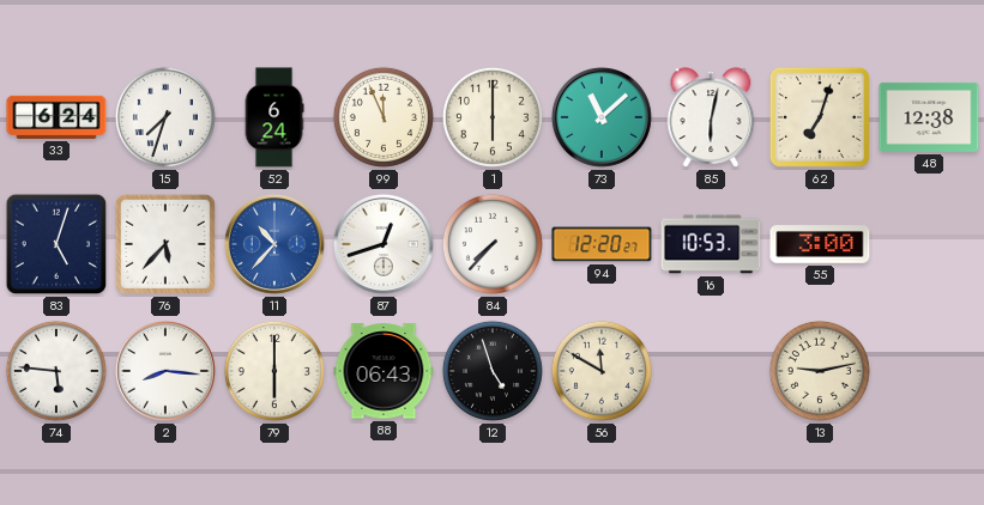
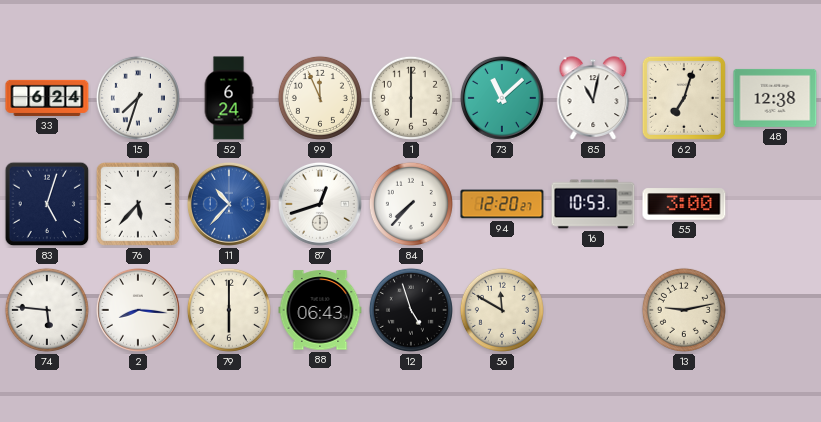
85: 6:02 -> 11:02 (593, 98)
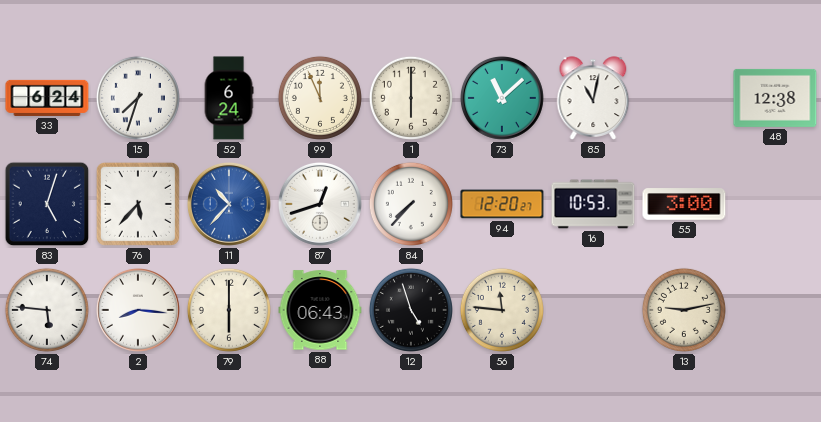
62: 7:03 -> none (684, 98)
56: 11:50 -> 11:46 (502, 310)
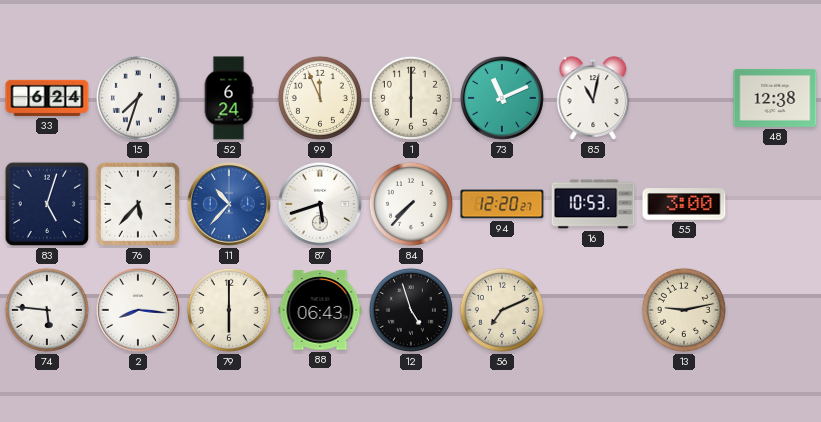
73: 11:08 -> 11:11 (502, 98)
87: 12:42 -> 5:42 (320, 204)
56: 11:46 -> 7:11 (502, 310)
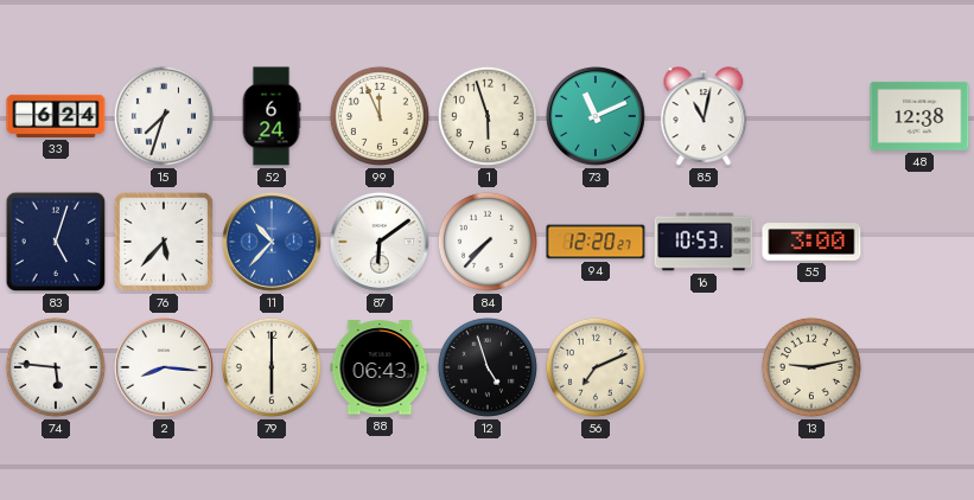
1: 6:00 -> 5:57 (488, 116)
87: 5:42 -> 6:09 (380, 242)
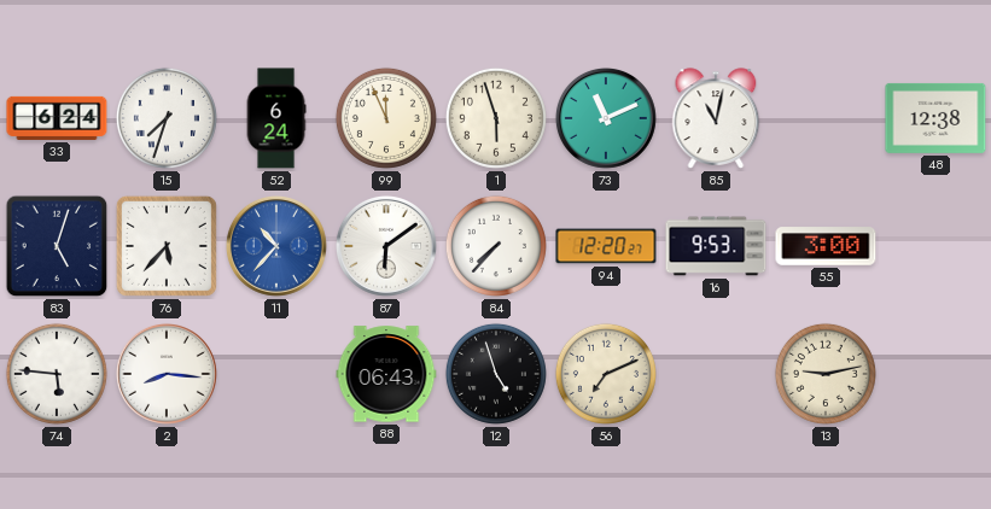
16: 10:53 -> 9:53 (716, 246)
79: 6:00 -> none (272, 367)
